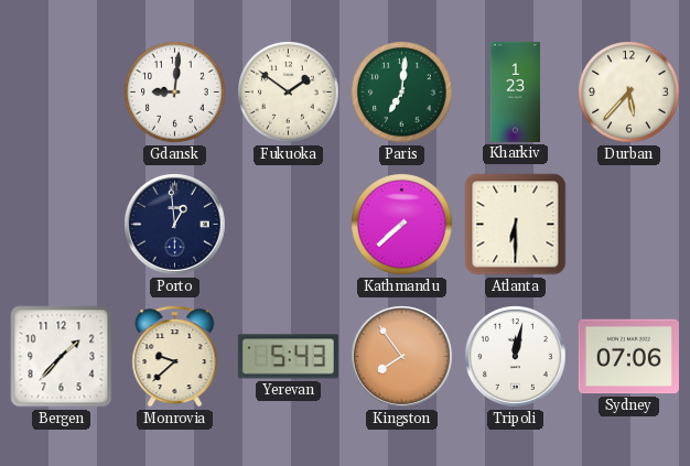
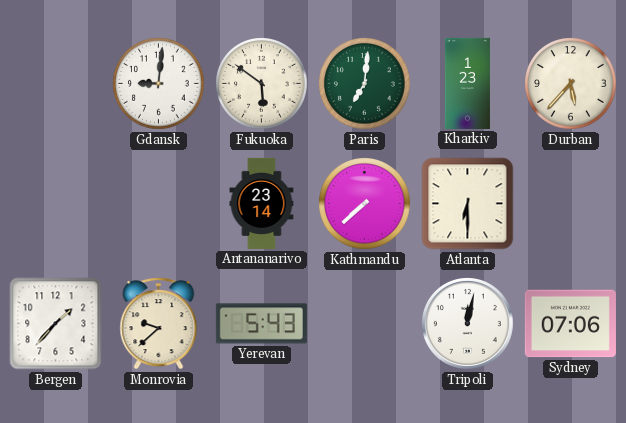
Fukuoka: 1:51 -> 5:51 (262, 84)
Porto: 12:59 -> none (175, 225)
Antananarivo: none -> 23:14 (262, 203)
Kingston: 7:54 -> none (402, 357)
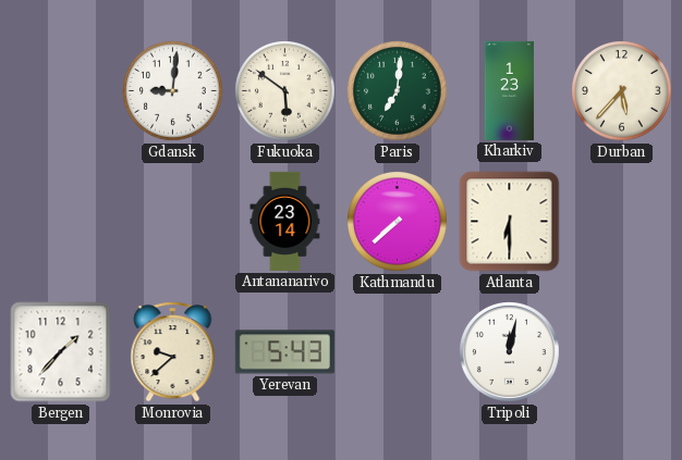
Sydney: 07:06 -> none (570, 324)
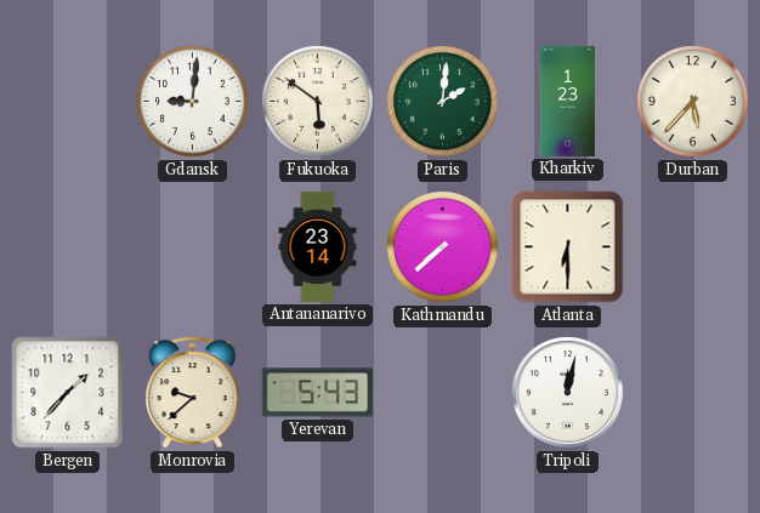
Paris: 7:01 -> 2:01 (443, 102)
